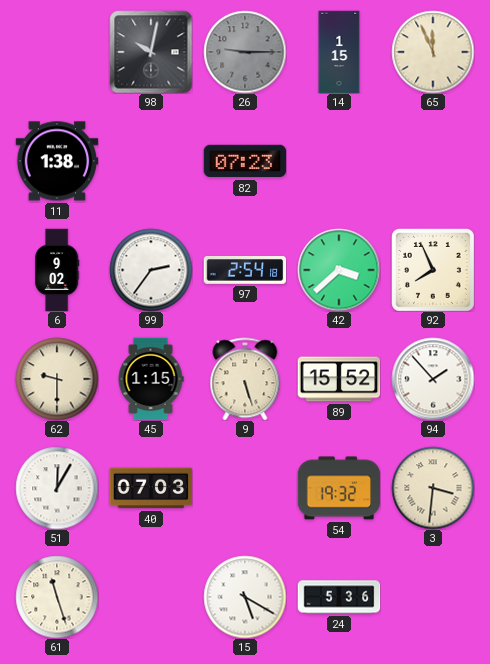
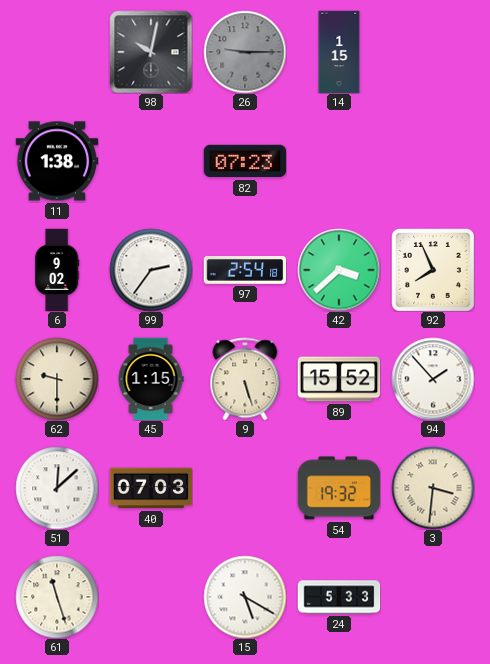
65: 11:56 -> none (433, 52)
51: 12:05 -> 12:08 (57, 488)
24: 5:36 -> 5:33 (339, 597)
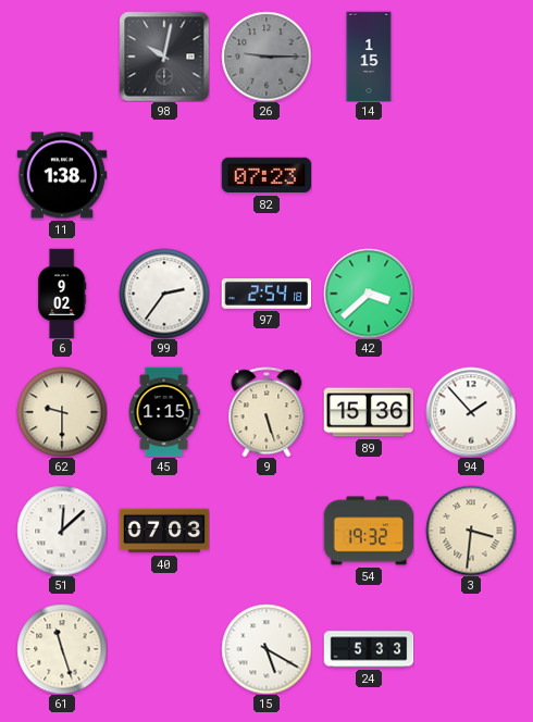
92: 7:56 -> none (433, 270)
89: 15:52 -> 15:36 (369, 412)
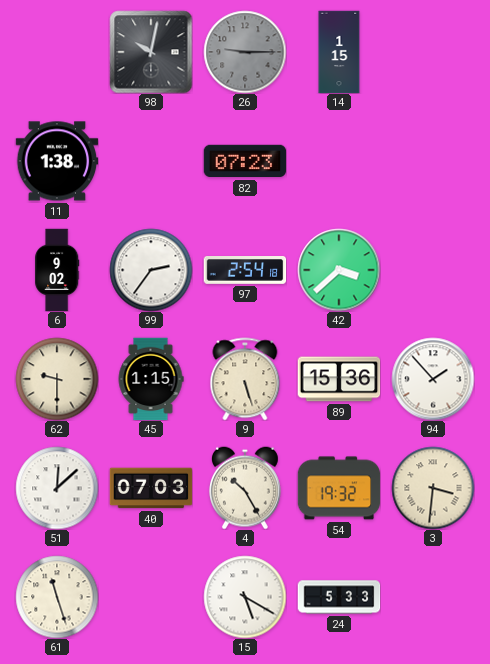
4: none -> 10:25 (245, 488)
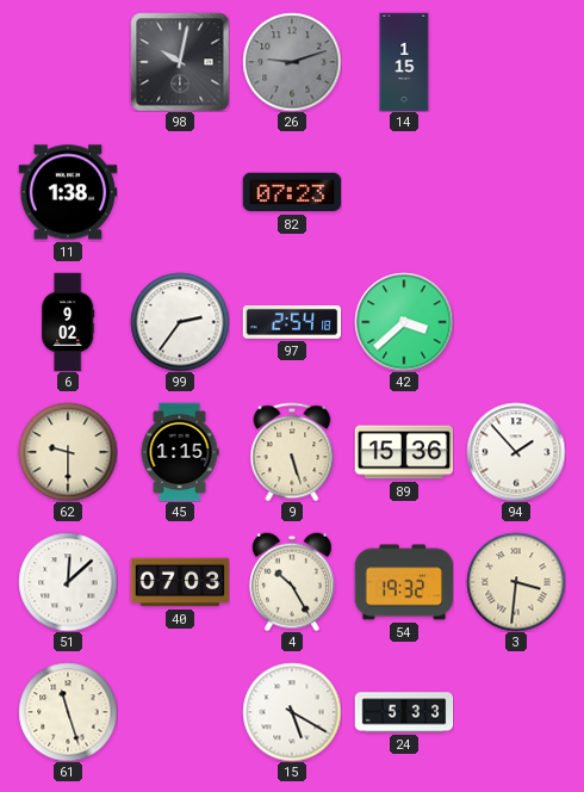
26: 9:15 -> 9:12 (292, 62)
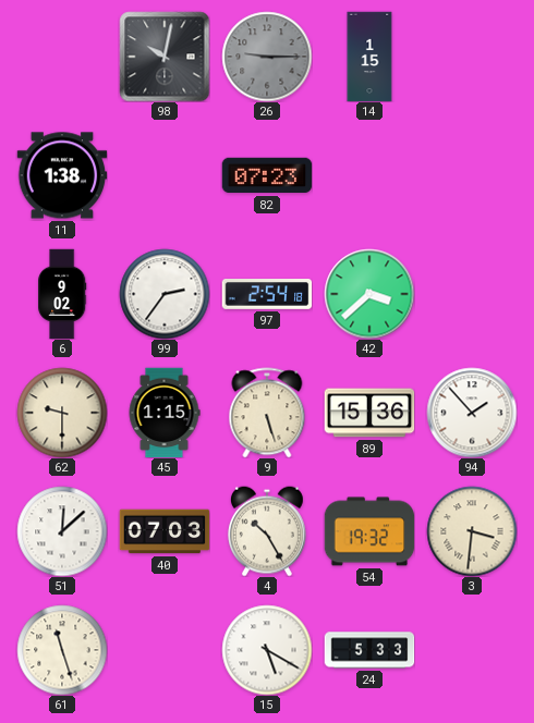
26: 9:12 -> 9:15 (267, 57)
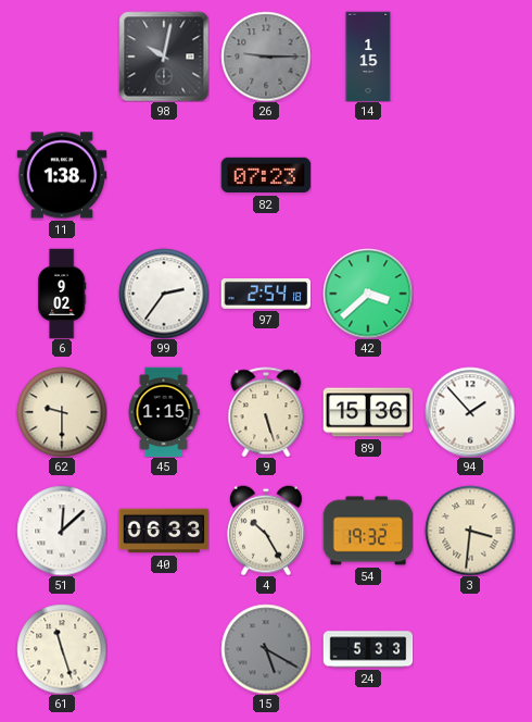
40: 07:03 -> 06:33 (164, 531)
15 dial: white -> grey (266, 649)
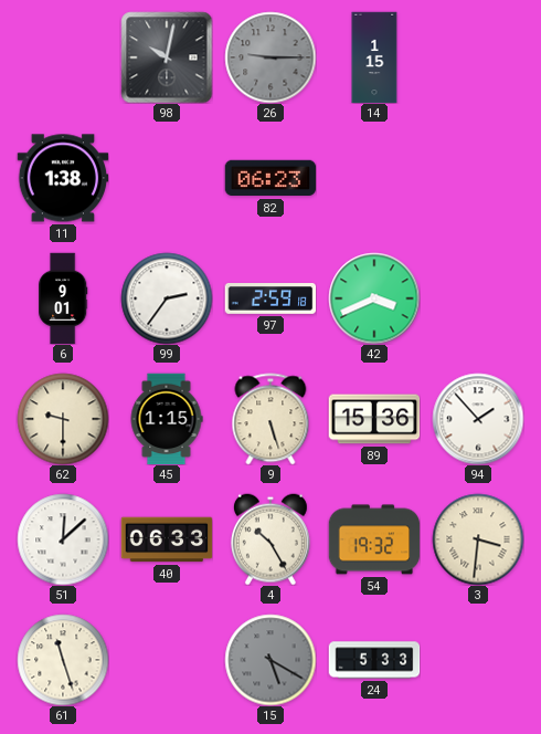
82: 07:23 -> 06:23 (270, 178)
6: 9:02 -> 9:01 (63, 298)
97: 2:54 -> 2:59 (270, 300)
42: 3:38 -> 3:41 (374, 298)
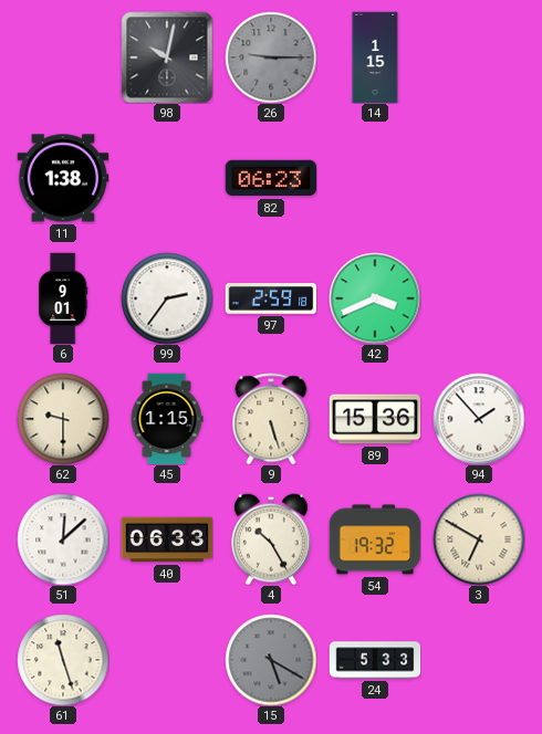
3: 3:31 -> 6:50 (479, 539)
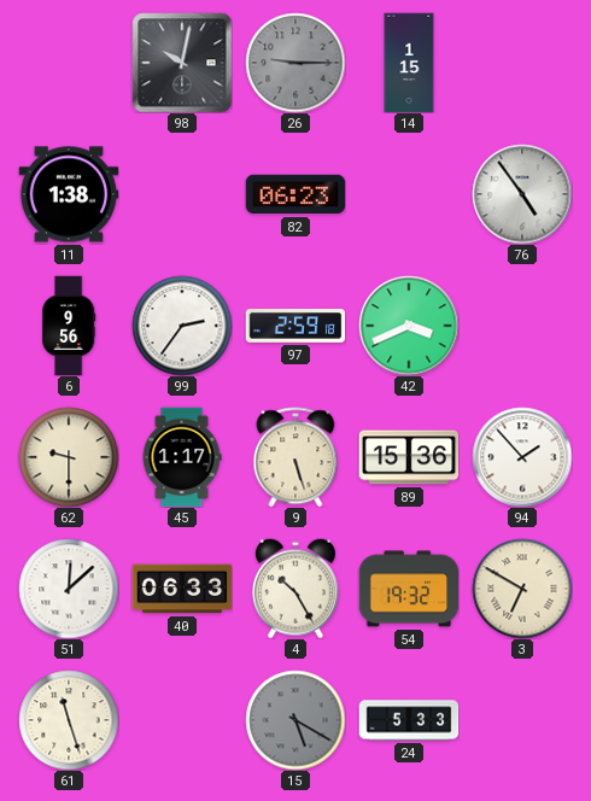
76: none -> 4:54 (522, 194)
6: 9:01 -> 9:56 (69, 326)
45: 1:15 -> 1:17 (182, 457)
